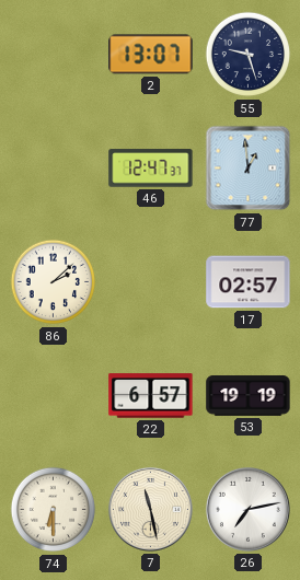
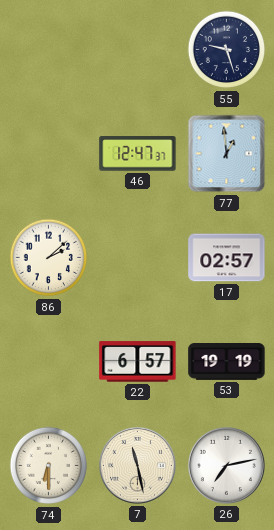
2: 13:07 -> none (151, 55)
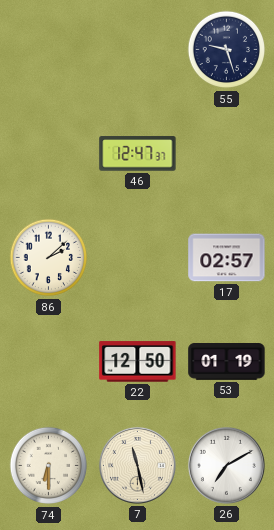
77: 12:59 -> none (227, 154)
22: 6:57 -> 12:50 (138, 362)
53: 19:19 -> 01:19 (227, 362)
26: 7:13 -> 7:10 (226, 465)
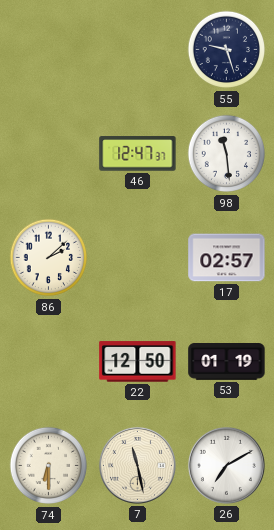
98: none -> 11:29 (227, 154)
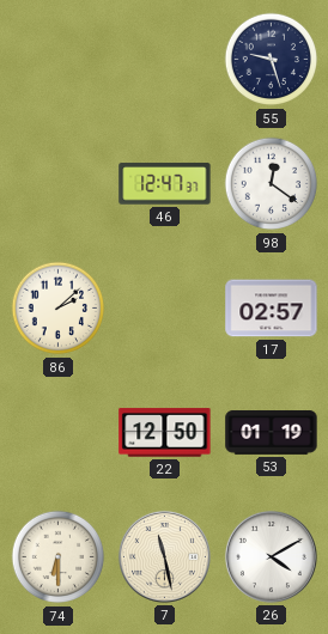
98: 11:29 -> 12:21 (272, 184)
26: 7:10 -> 4:10 (271, 556)
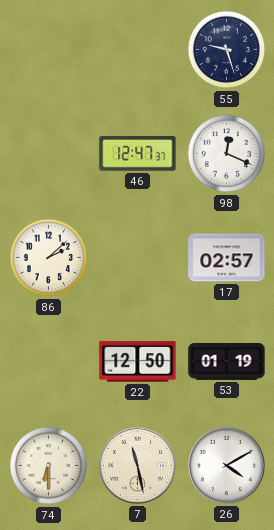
98: 12:21 -> 12:19 (227, 154)
